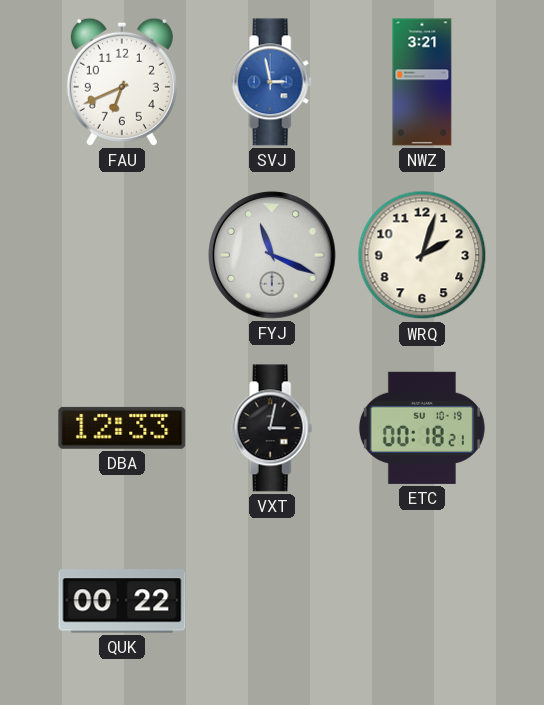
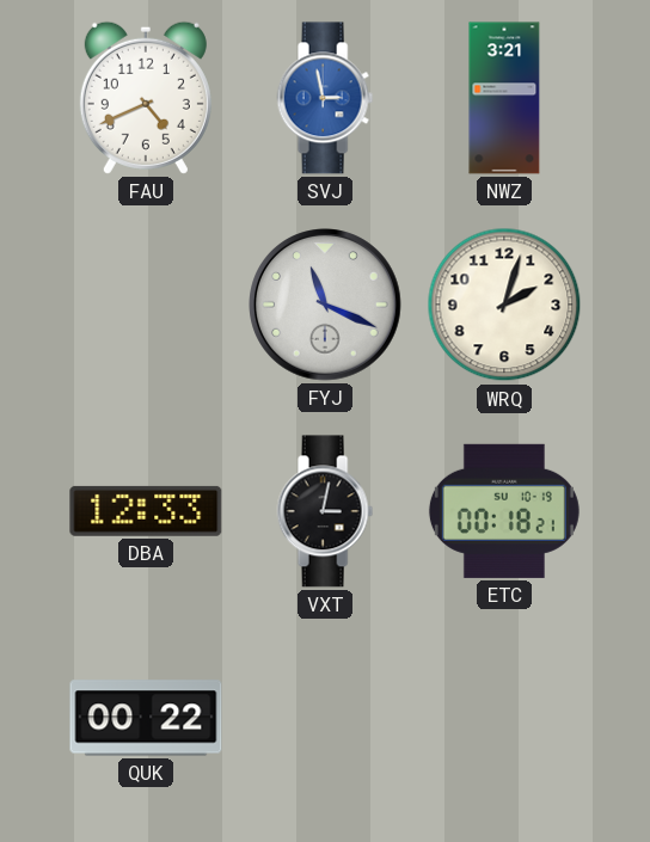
FAU: 6:41 -> 4:41 (146, 98)
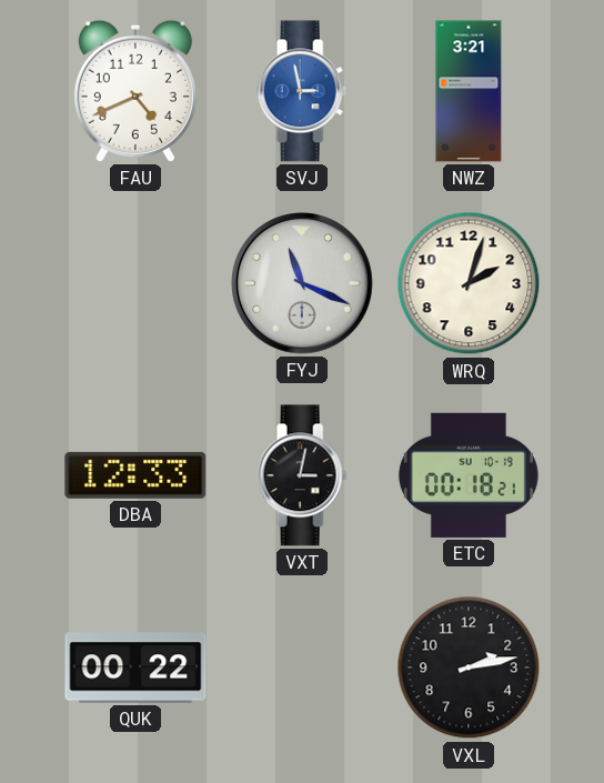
VXL: none -> 2:13 (469, 667)
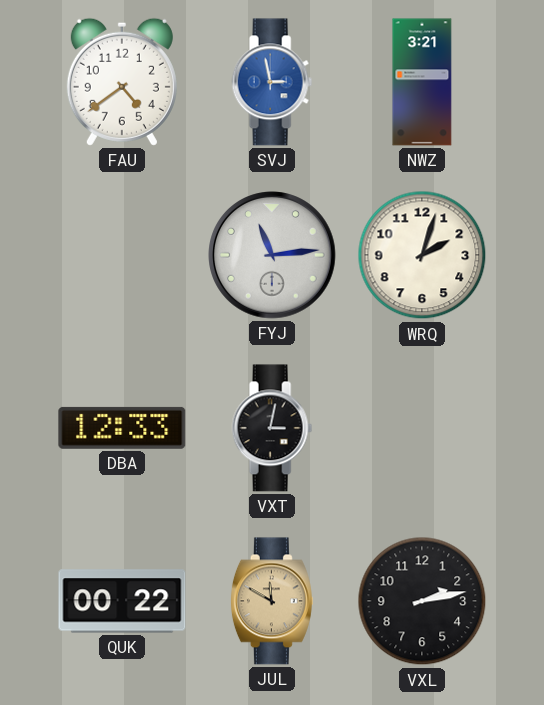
FAU: 4:41 -> 4:39 (122, 82)
FYJ: 11:19 -> 11:14 (272, 255)
ETC: 00:18 -> none (469, 475)
JUL: none -> 11:50 (272, 601)
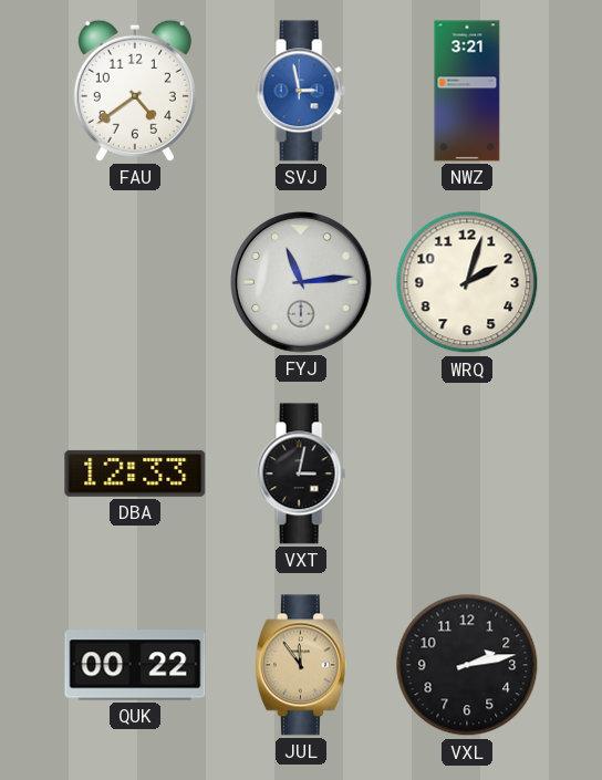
JUL: 11:50 -> 11:54 (301, 665)
